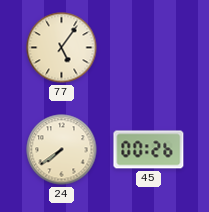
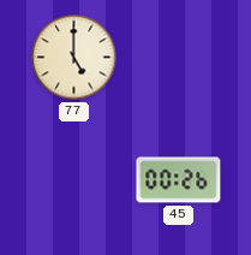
77: 5:06 -> 5:00 (74, 58)
24: 7:39 -> none (62, 150)
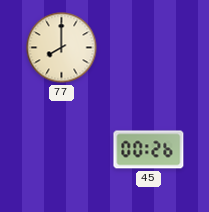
77: 5:00 -> 8:00 (62, 48)
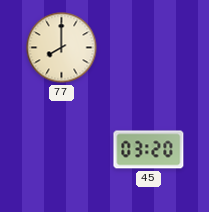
45: 00:26 -> 03:20 (149, 150)
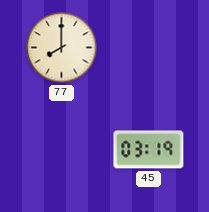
45: 03:20 -> 03:19 (149, 150)
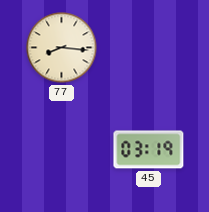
77: 8:00 -> 8:16 (62, 48)
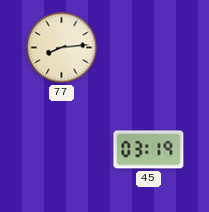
77: 8:16 -> 8:14 (62, 48)
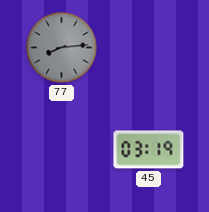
77 dial: cream -> grey (62, 48)
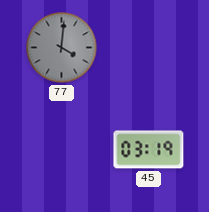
77: 8:14 -> 4:01 (62, 48)
